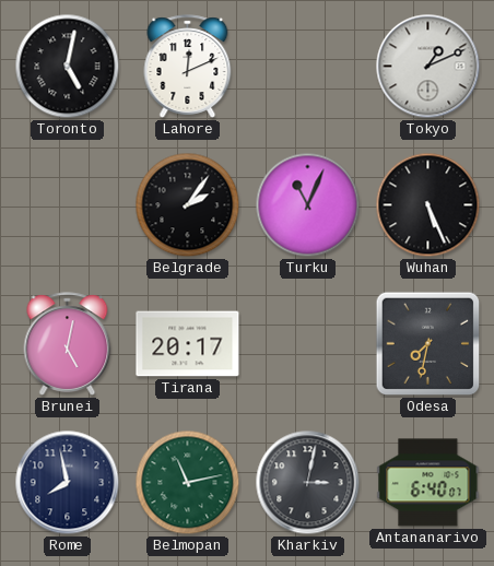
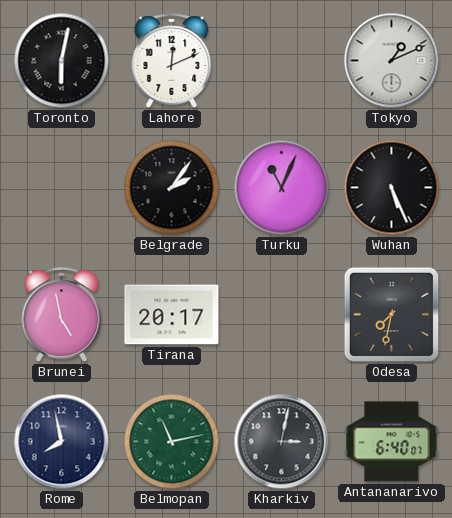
Toronto: 5:02 -> 6:02 (62, 61)
Brunei: 5:02 -> 4:58 (62, 315)
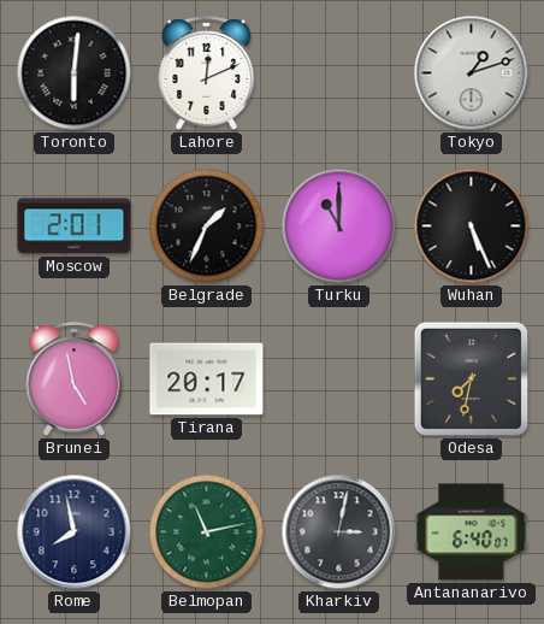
Toronto: 6:02 -> 6:01 (75, 73)
Tokyo: 1:11 -> 1:12 (472, 73)
Moscow: none -> 2:01 (75, 226)
Belgrade: 2:06 -> 1:34 (207, 226)
Turku: 11:04 -> 11:00 (339, 226)
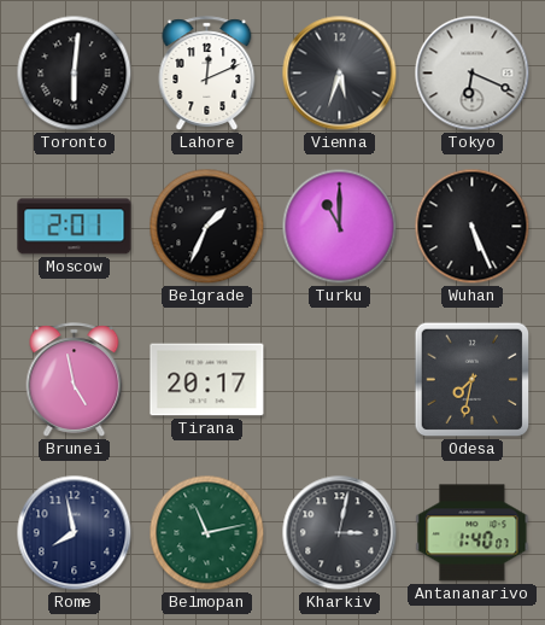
Vienna: none -> 5:33 (340, 74)
Tokyo: 1:12 -> 6:19 (473, 74)
Antananarivo: 6:40 -> 1:40 (473, 533)
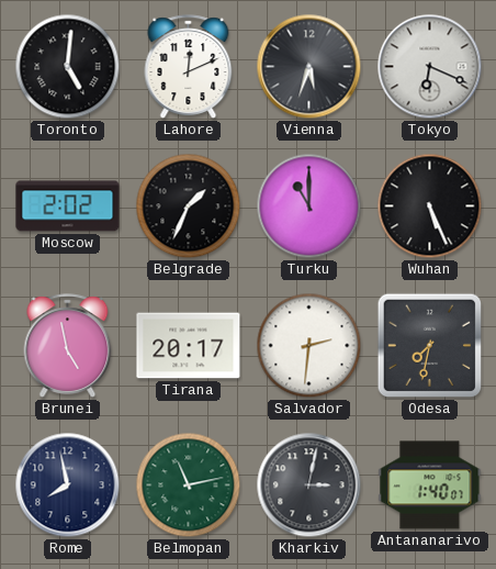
Toronto: 6:01 -> 5:01 (68, 67)
Moscow: 2:01 -> 2:02 (68, 207)
Salvador: none -> 2:31 (309, 346)
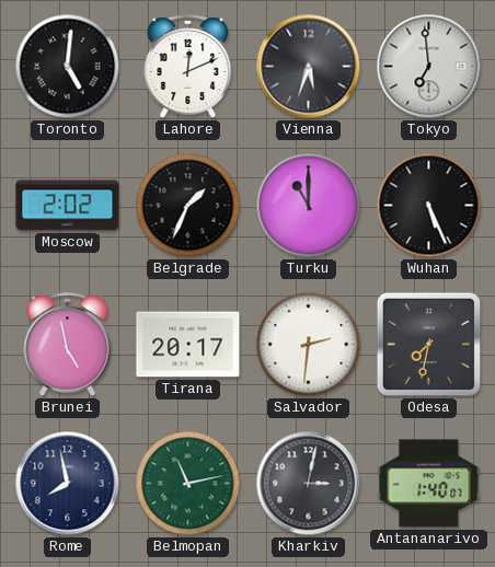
Tokyo: 6:19 -> 6:59 (429, 67)
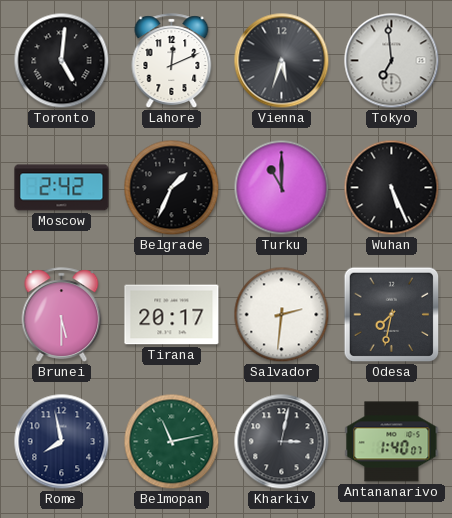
Moscow: 2:02 -> 2:42 (62, 188)
Brunei: 4:58 -> 5:30 (62, 315)
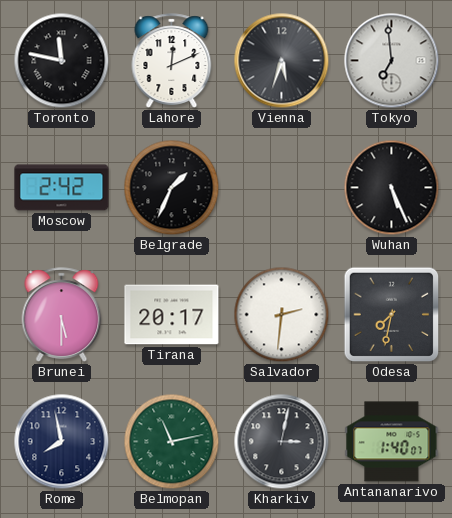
Toronto: 5:01 -> 11:47 (62, 61)
Turku: 11:00 -> none (282, 188)
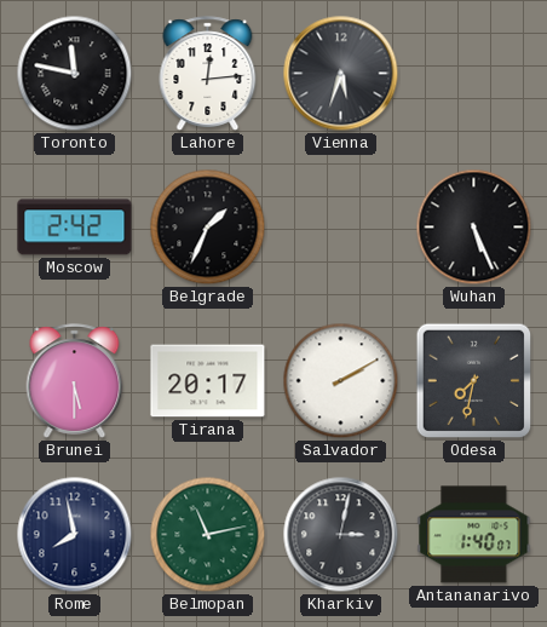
Lahore: 12:11 -> 12:14 (208, 74)
Tokyo: 6:59 -> none (392, 61)
Salvador: 2:31 -> 2:10 (341, 381)
